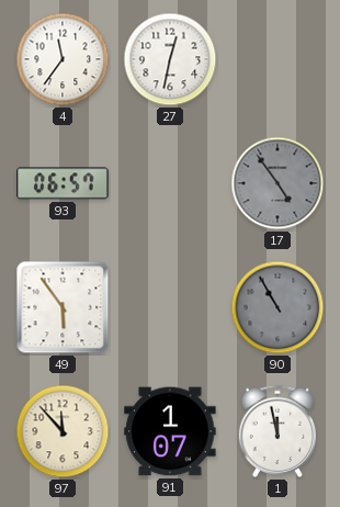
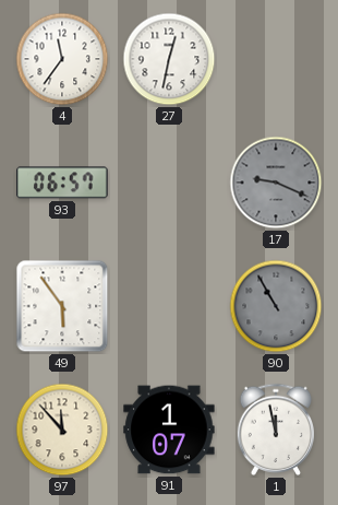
17: 4:54 -> 9:19 (276, 183)
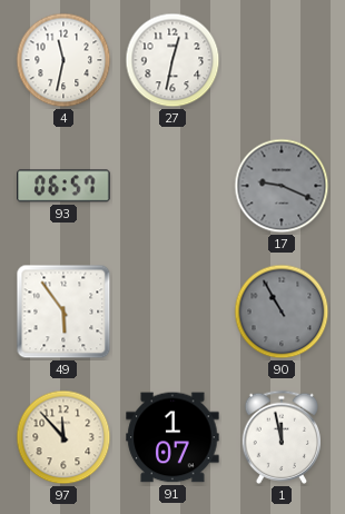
4: 11:36 -> 11:32 (63, 60)
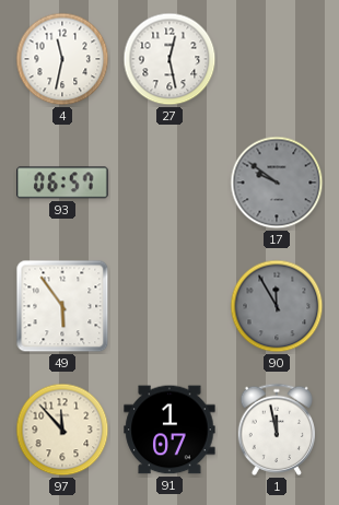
27: 12:32 -> 12:28 (169, 59)
17: 9:19 -> 9:51 (277, 183)
90: 10:55 -> 11:55 (277, 306)
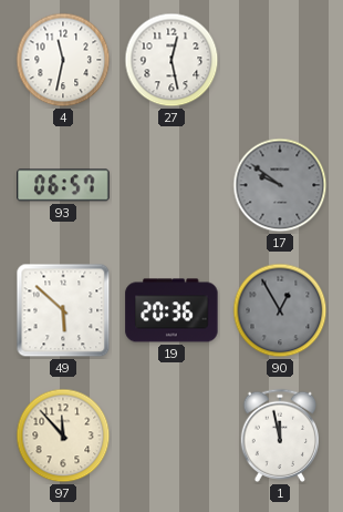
49: 5:54 -> 5:52 (63, 310)
19: none -> 20:36 (171, 310)
90: 11:55 -> 12:55 (280, 310)
91: 1:07 -> none (169, 430)
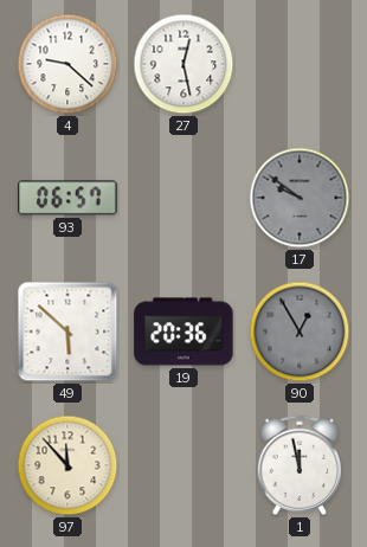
4: 11:32 -> 9:22 (67, 64)
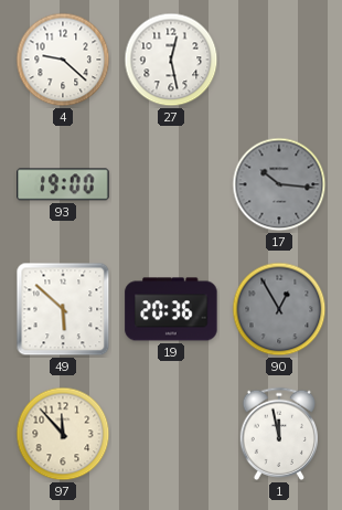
93: 06:57 -> 19:00 (63, 184)
17: 9:51 -> 10:16 (279, 184)
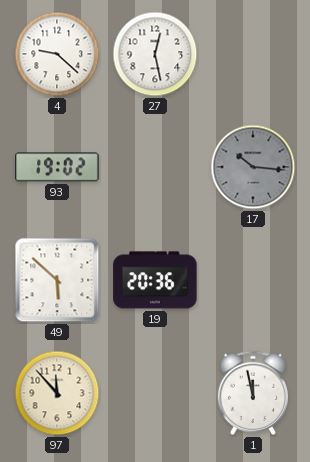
93: 19:00 -> 19:02 (57, 167)
90: 12:55 -> none (279, 309)
